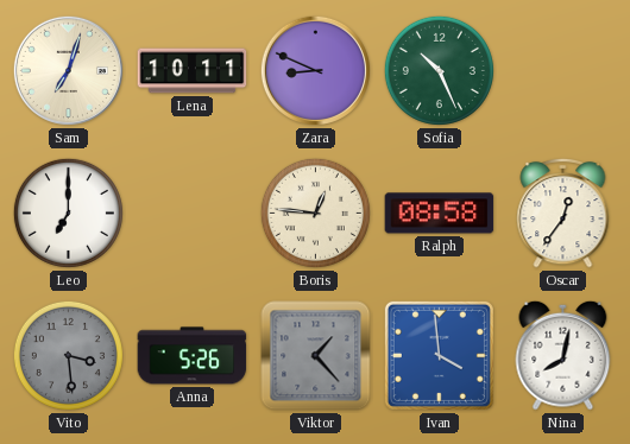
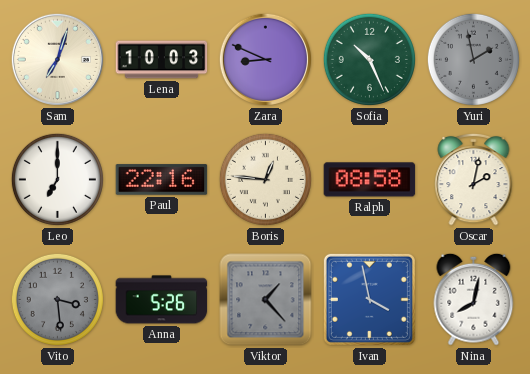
Lena: 10:11 -> 10:03 (162, 60)
Yuri: none -> 1:58 (473, 59)
Paul: none -> 22:16 (162, 180)
Oscar: 12:36 -> 2:02 (474, 179)
Ivan: 3:59 -> 3:58 (369, 299)
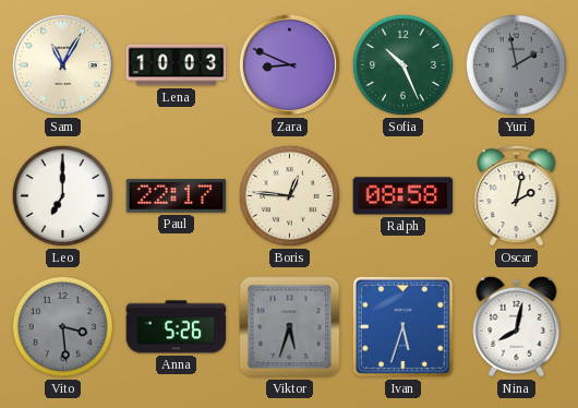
Sam: 7:03 -> 11:05 (62, 64)
Paul: 22:16 -> 22:17 (177, 196)
Viktor: 1:23 -> 5:33 (290, 327)
Ivan: 3:58 -> 5:33 (402, 326)
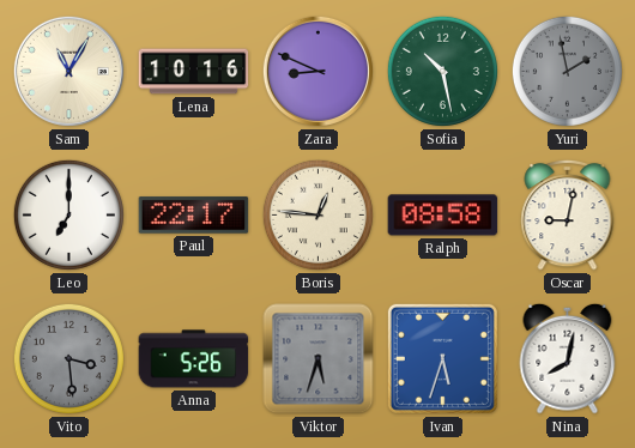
Lena: 10:03 -> 10:16 (194, 72)
Sofia: 10:26 -> 10:28 (442, 71)
Oscar: 2:02 -> 9:02 (568, 214)
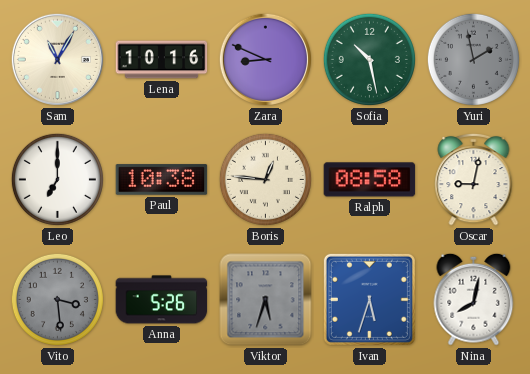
Paul: 22:17 -> 10:38 (162, 180)
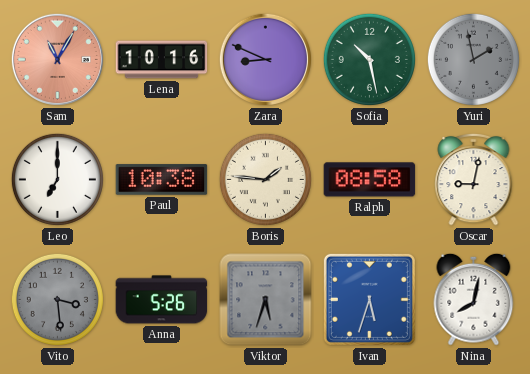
Sam dial: cream -> salmon (57, 59)
Boris: 12:46 -> 1:46 (265, 179)
